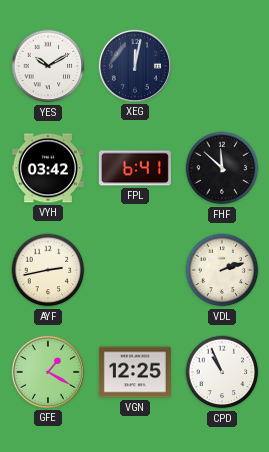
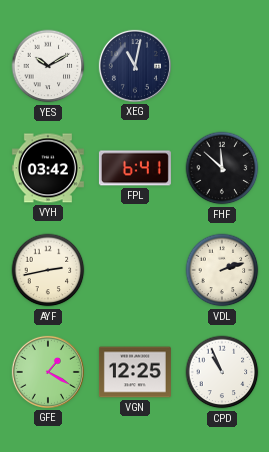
XEG: 12:02 -> 11:02 (135, 66)
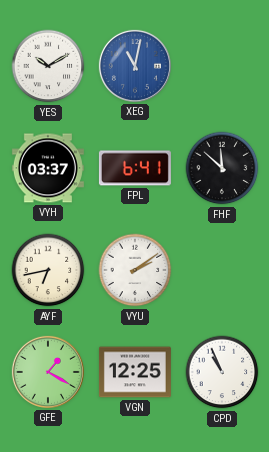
XEG dial: navy -> blue (135, 66)
VYH: 03:42 -> 03:37 (48, 168)
AYF: 2:43 -> 6:43 (48, 270)
VYU: none -> 2:09 (135, 270)
VDL: 2:12 -> none (222, 270)
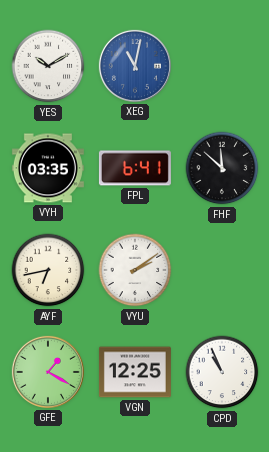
VYH: 03:37 -> 03:35 (48, 168)
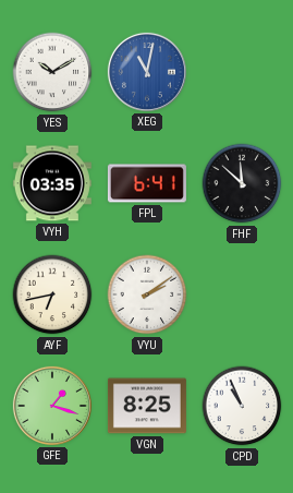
GFE: 1:20 -> 1:18 (52, 406)
VGN: 12:25 -> 8:25 (147, 406)
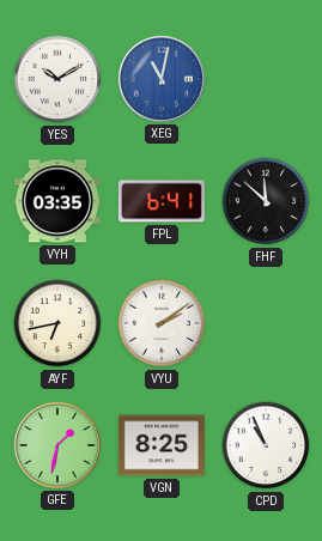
GFE: 1:18 -> 1:32 (57, 445)
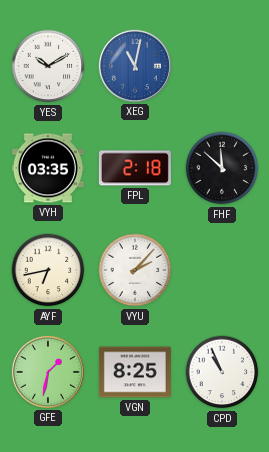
FPL: 6:41 -> 2:18 (135, 168)
VYU: 2:09 -> 2:07 (135, 270)
